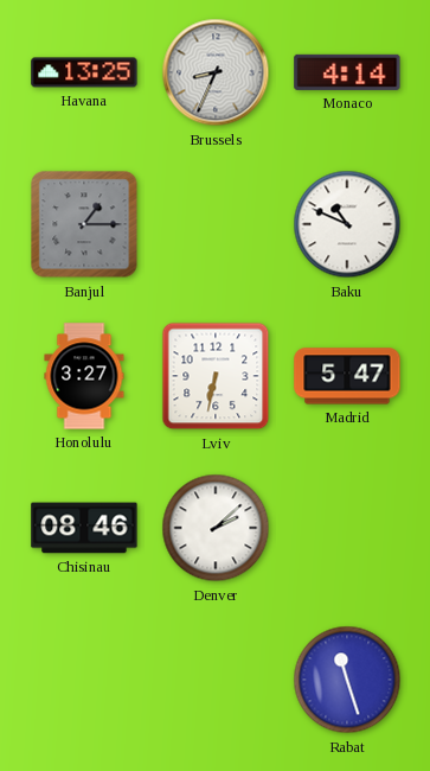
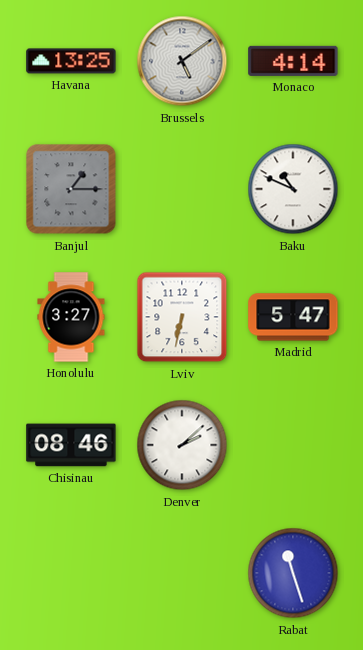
Brussels: 8:34 -> 5:09 (182, 61)
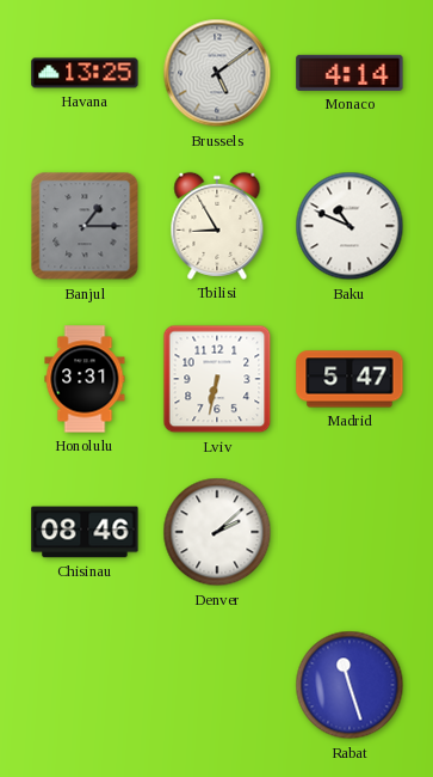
Tbilisi: none -> 8:55 (217, 226)
Honolulu: 3:27 -> 3:31 (85, 379)
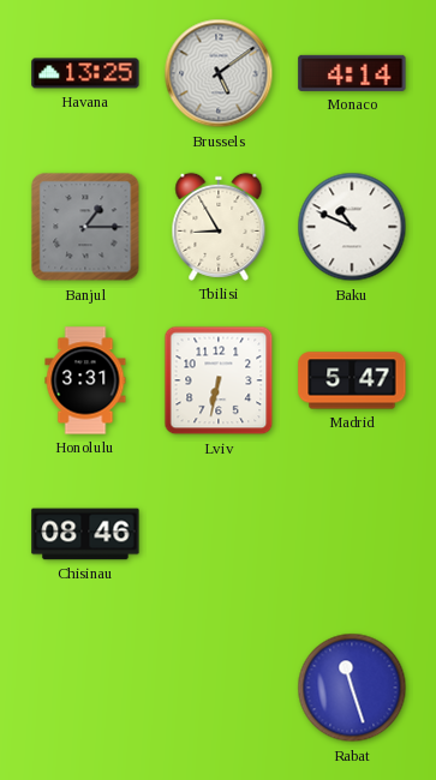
Denver: 2:08 -> none (217, 532)
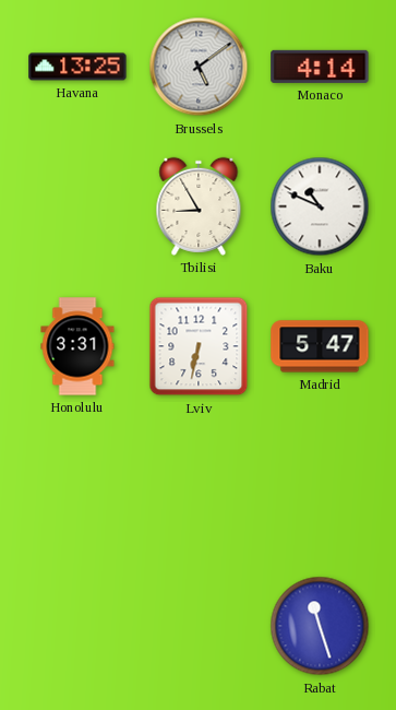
Banjul: 1:15 -> none (85, 227)
Chisinau: 08:46 -> none (85, 534)
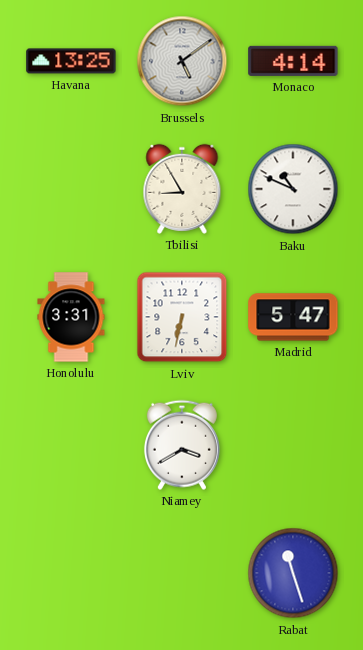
Niamey: none -> 3:40 (182, 445)
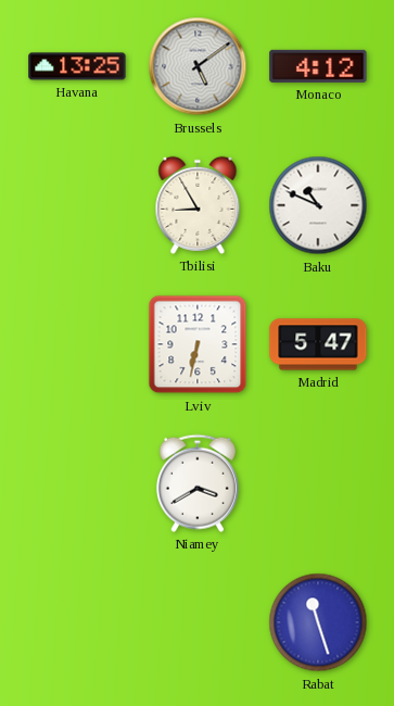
Monaco: 4:14 -> 4:12 (318, 66)
Honolulu: 3:31 -> none (71, 317)
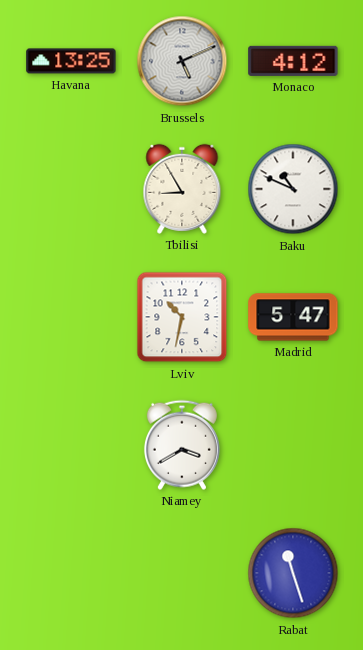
Brussels: 5:09 -> 5:11 (182, 61)
Lviv: 6:32 -> 10:32 (182, 317)
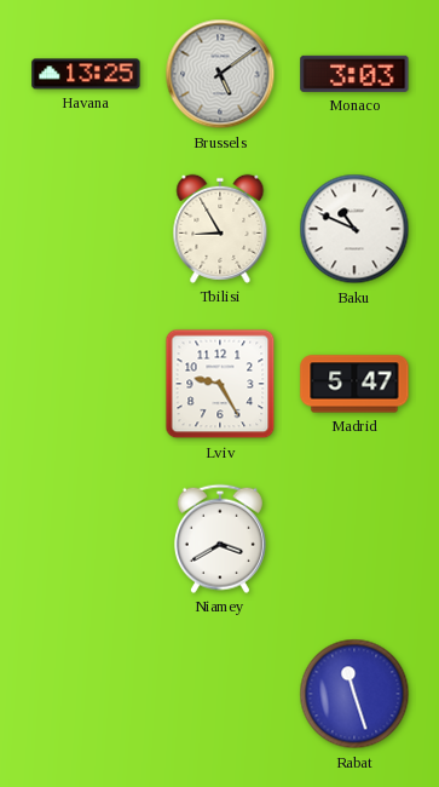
Brussels: 5:11 -> 5:09 (220, 74)
Monaco: 4:12 -> 3:03 (354, 74)
Lviv: 10:32 -> 9:25 (220, 384)
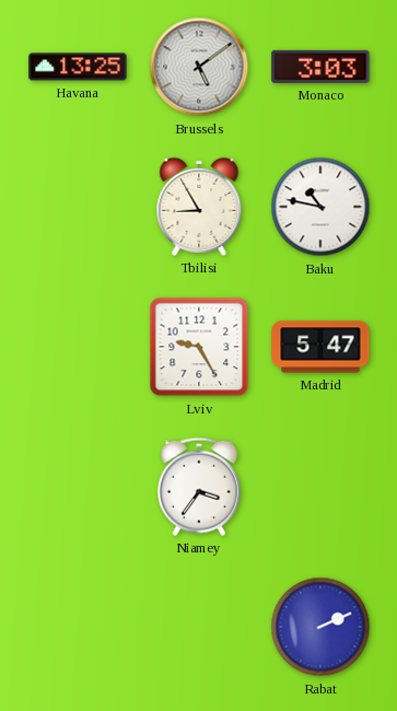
Baku: 10:49 -> 10:47 (320, 207)
Niamey: 3:40 -> 3:36 (199, 487)
Rabat: 11:27 -> 2:11 (320, 627)
